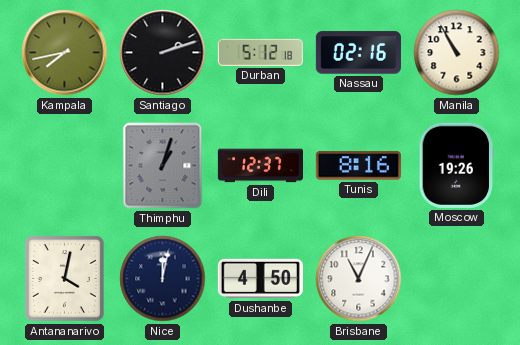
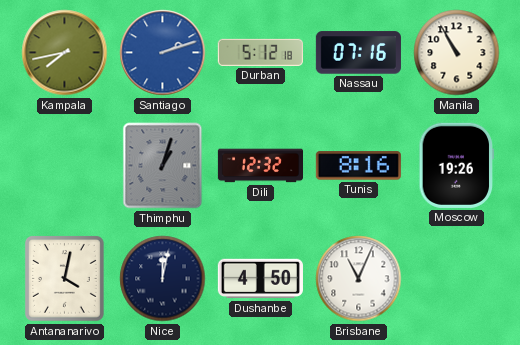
Santiago dial: black -> blue (163, 53)
Nassau: 02:16 -> 07:16 (358, 53)
Dili: 12:37 -> 12:32 (260, 166)
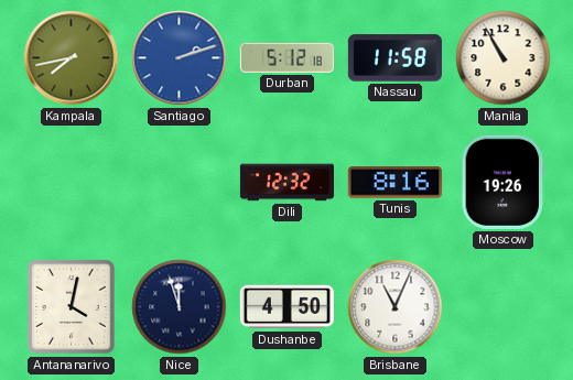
Nassau: 07:16 -> 11:58 (394, 58)
Thimphu: 1:03 -> none (163, 166)
Nice: 12:02 -> 11:57 (180, 307)
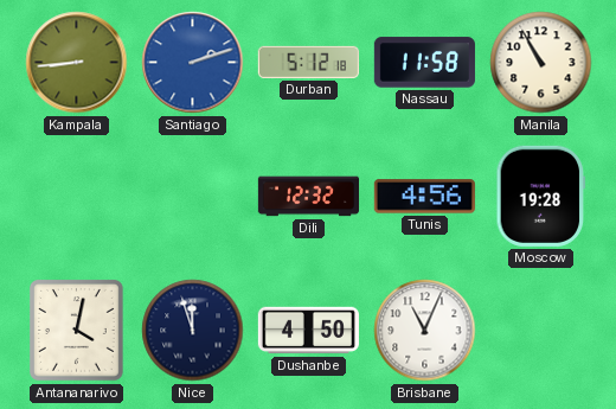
Kampala: 7:43 -> 8:44 (77, 63)
Tunis: 8:16 -> 4:56 (424, 197)
Moscow: 19:26 -> 19:28 (541, 196)
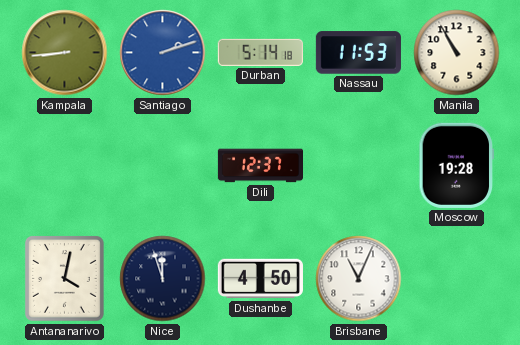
Durban: 5:12 -> 5:14 (260, 52)
Nassau: 11:58 -> 11:53 (358, 53)
Dili: 12:32 -> 12:37 (260, 166)
Tunis: 4:56 -> none (424, 197)
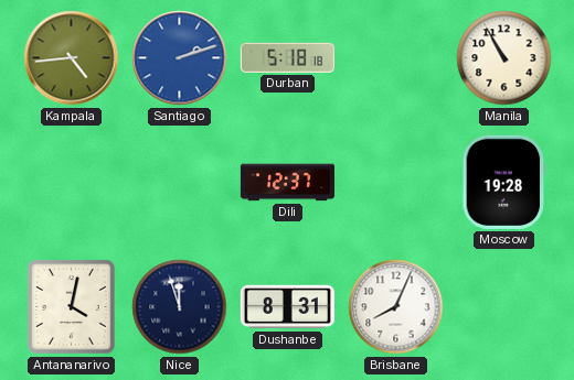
Kampala: 8:44 -> 4:44 (72, 58)
Durban: 5:14 -> 5:18 (287, 57)
Nassau: 11:53 -> none (358, 53)
Dushanbe: 4:50 -> 8:31 (287, 307)
Brisbane: 11:04 -> 8:04 (396, 307)
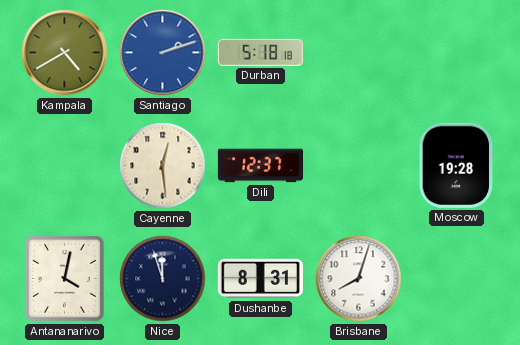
Kampala: 4:44 -> 4:40 (65, 53)
Manila: 10:55 -> none (504, 58)
Cayenne: none -> 12:29 (163, 166)
Brisbane: 8:04 -> 8:03 (359, 279)
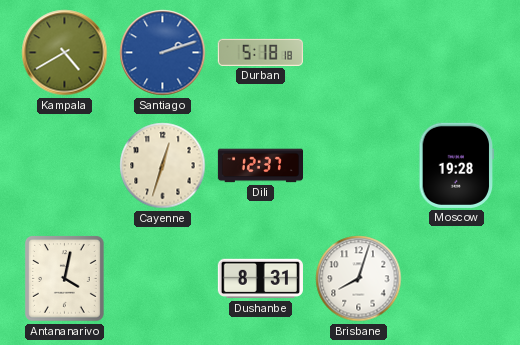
Cayenne: 12:29 -> 12:33 (163, 166)
Nice: 11:57 -> none (163, 279)
